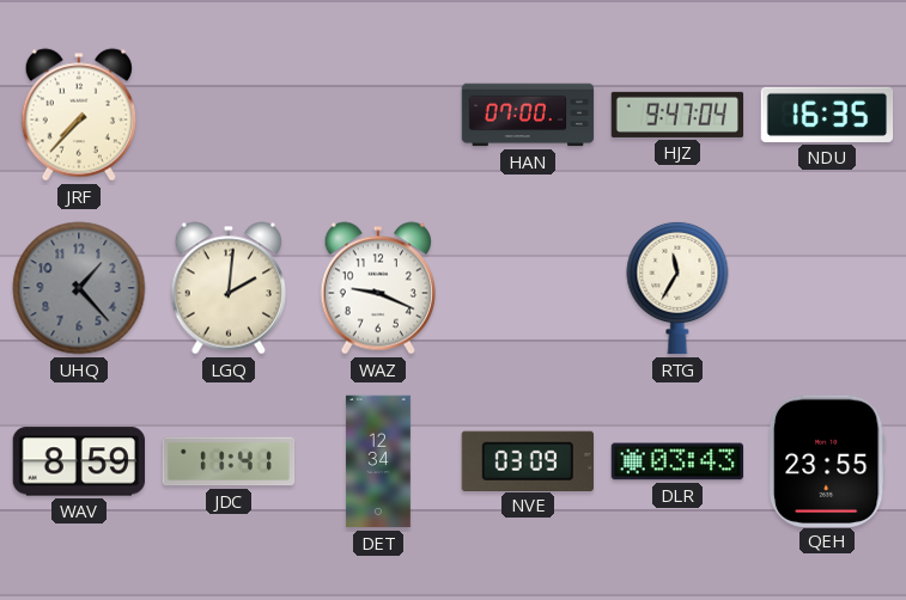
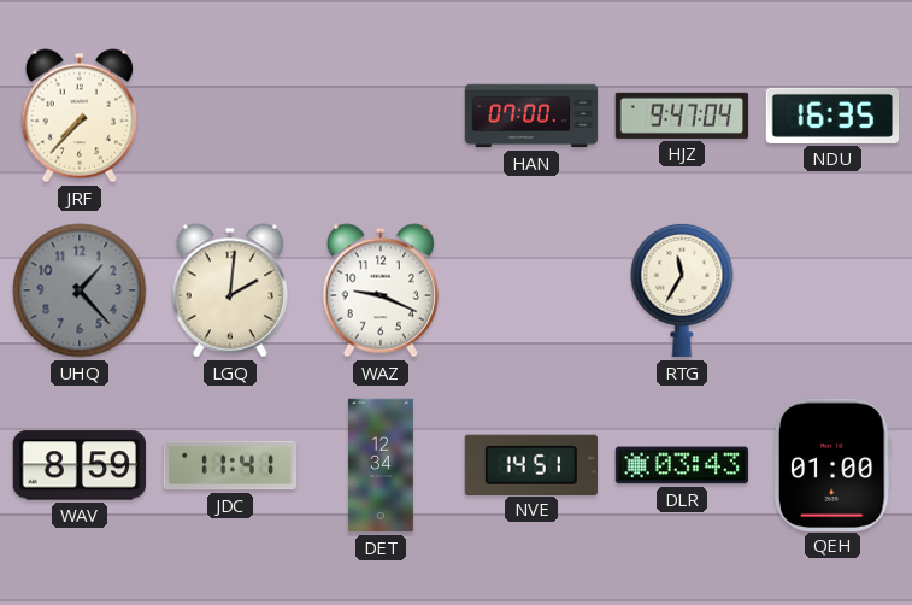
NVE: 03:09 -> 14:51 (531, 464)
QEH: 23:55 -> 01:00 (832, 464)
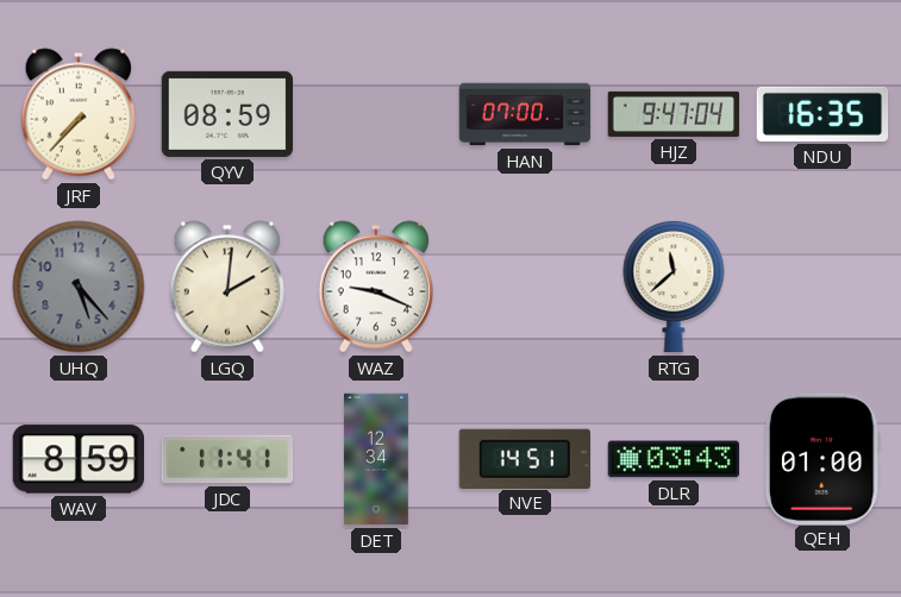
QYV: none -> 08:59 (226, 114)
UHQ: 1:23 -> 5:23 (79, 287)
RTG: 11:35 -> 11:38 (674, 287)
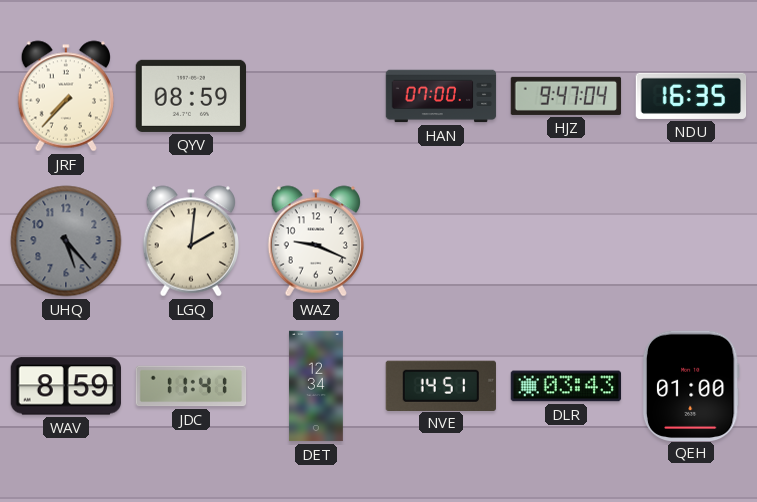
RTG: 11:38 -> none (674, 287)
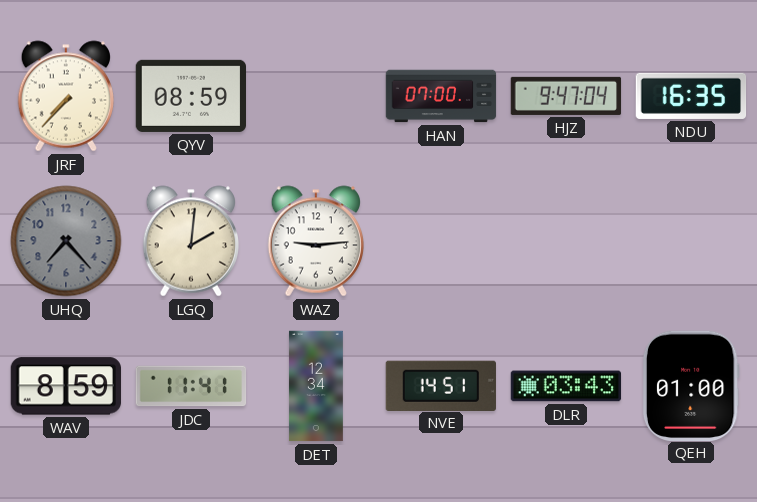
UHQ: 5:23 -> 7:23 (66, 241)
WAZ: 9:19 -> 9:14 (315, 241)
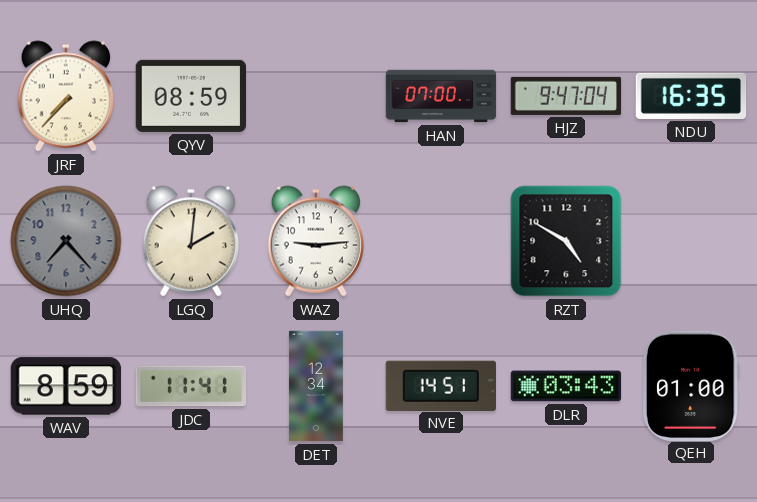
RZT: none -> 4:50 (566, 241)
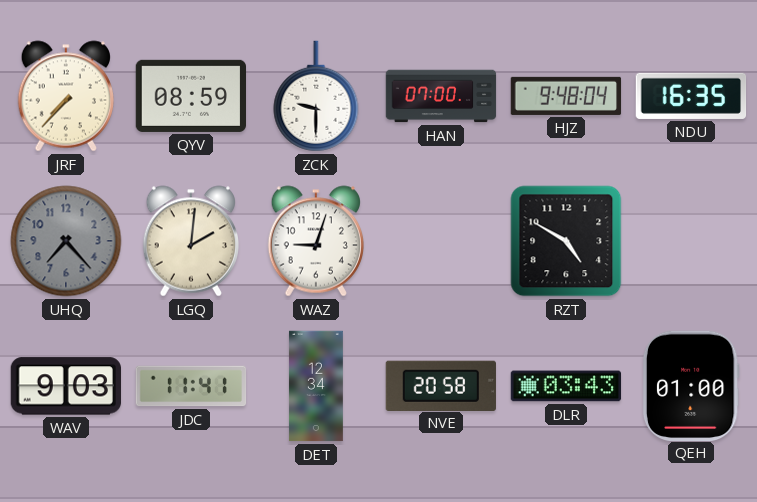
ZCK: none -> 9:30 (316, 96)
HJZ: 9:47 -> 9:48 (566, 96)
WAZ: 9:14 -> 9:03 (315, 241)
WAV: 8:59 -> 9:03 (65, 386)
NVE: 14:51 -> 20:58 (441, 385)
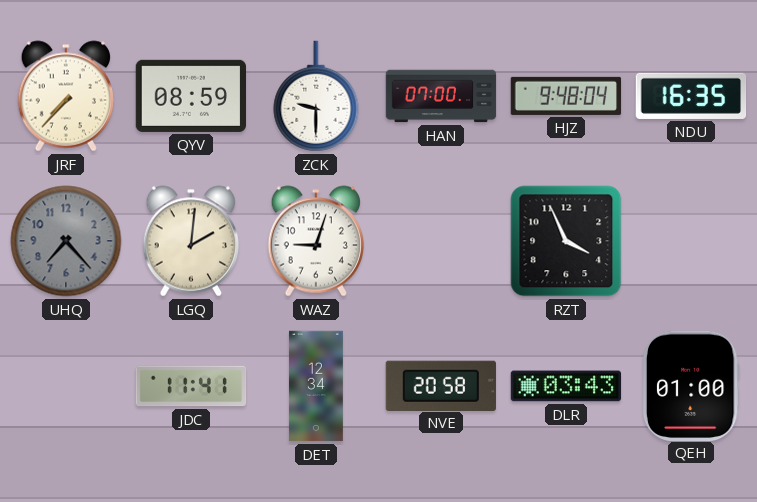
RZT: 4:50 -> 3:56 (566, 241)
WAV: 9:03 -> none (65, 386)
